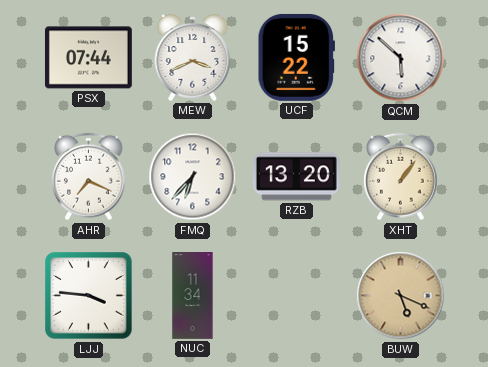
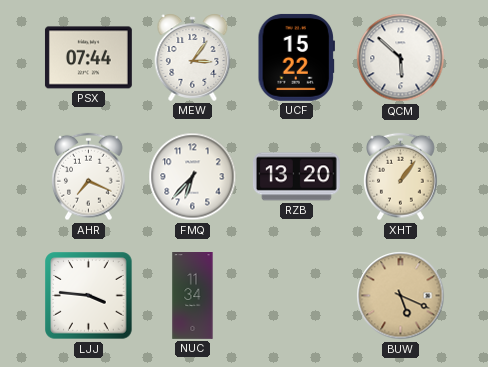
MEW: 3:41 -> 3:06 (193, 57)
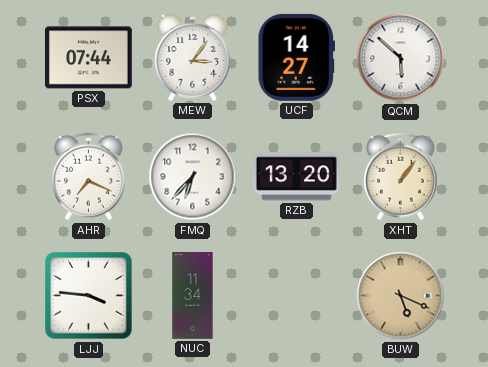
UCF: 15:22 -> 14:27 (296, 57)
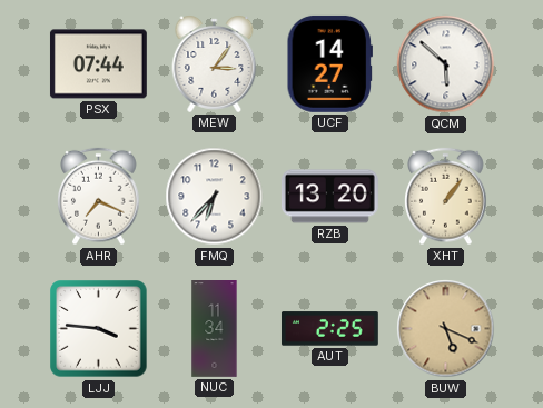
AUT: none -> 2:25 (329, 329)
